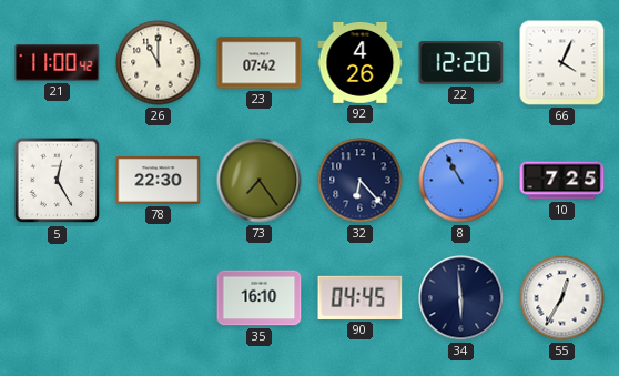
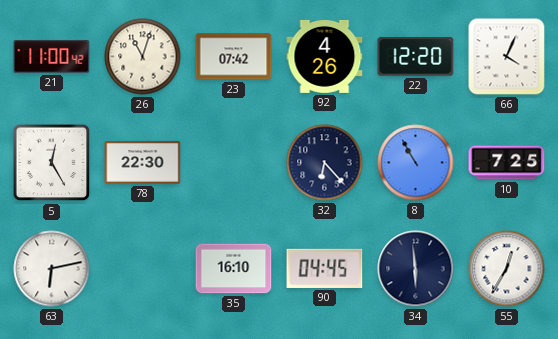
26: 11:00 -> 11:03 (143, 57)
73: 7:24 -> none (260, 181)
63: none -> 6:13 (52, 269)
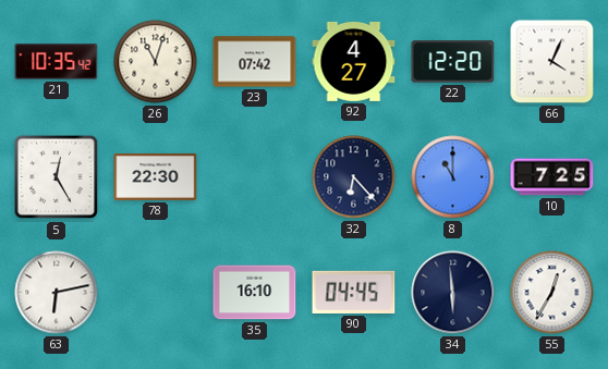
21: 11:00 -> 10:35 (57, 62)
92: 4:26 -> 4:27 (354, 61)
8: 10:55 -> 11:00 (453, 177)
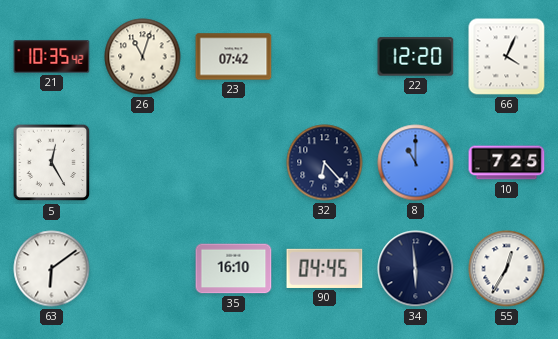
92: 4:27 -> none (354, 61)
78: 22:30 -> none (156, 176)
63: 6:13 -> 6:09 (52, 269)
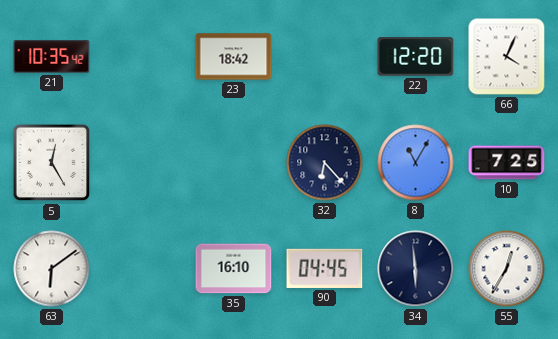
26: 11:03 -> none (143, 57)
23: 07:42 -> 18:42 (234, 57)
8: 11:00 -> 11:05 (416, 163)
